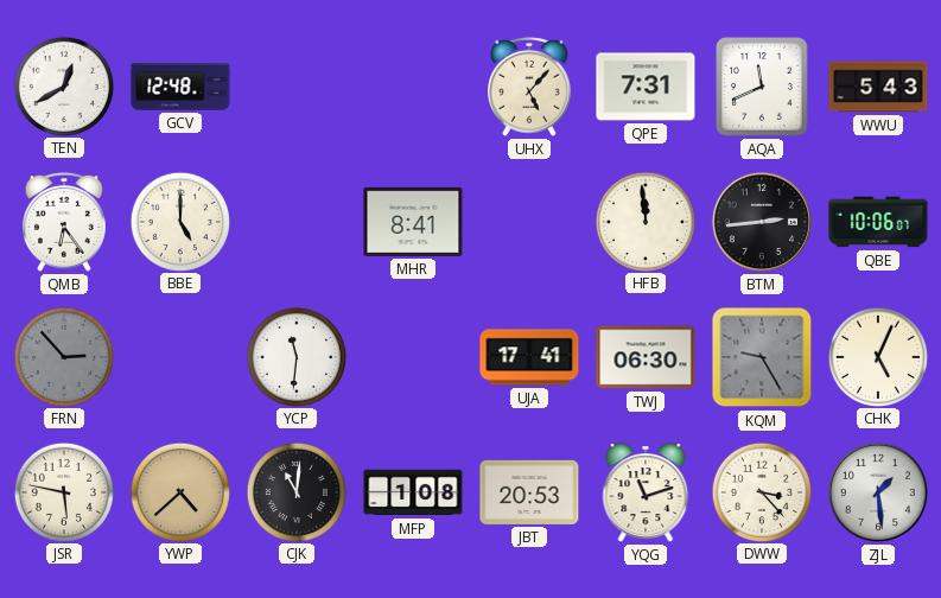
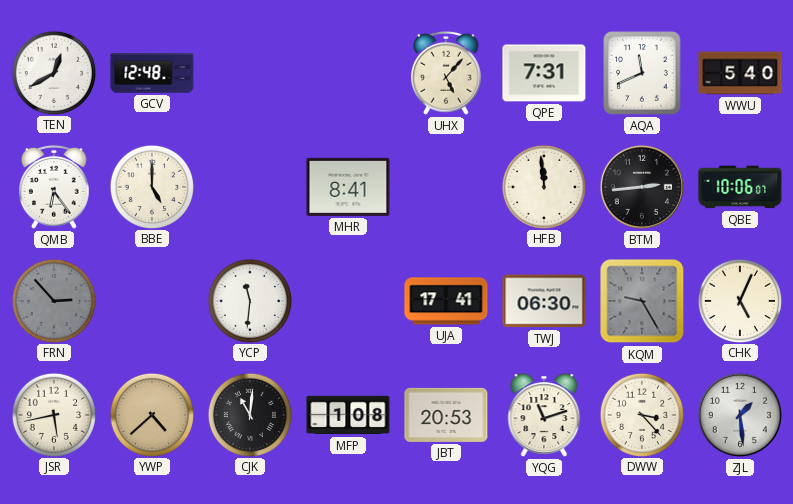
WWU: 5:43 -> 5:40 (740, 73)
JSR: 5:47 -> 5:43 (53, 414)
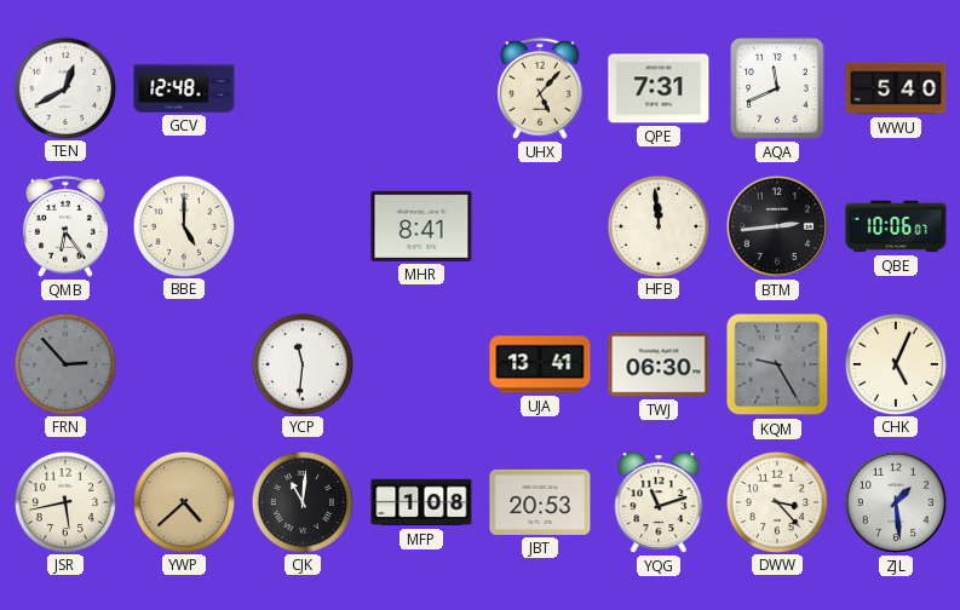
UJA: 17:41 -> 13:41 (540, 364)
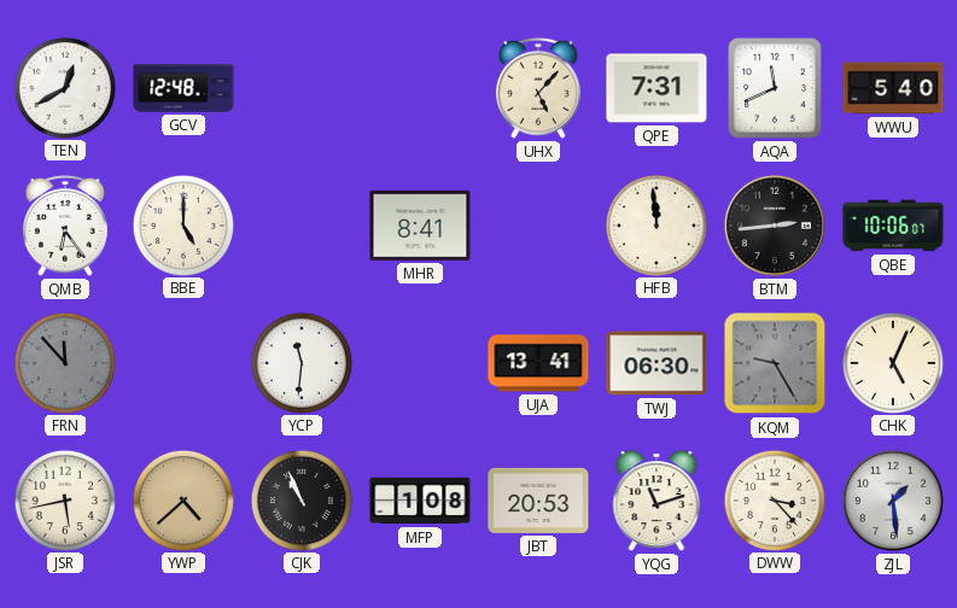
FRN: 2:53 -> 11:53 (64, 362)
CJK: 11:01 -> 10:56 (300, 499)
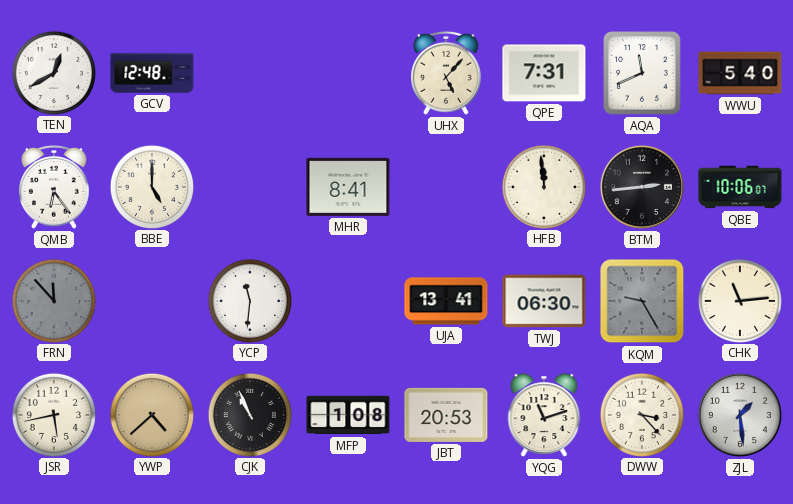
CHK: 5:04 -> 11:14 (739, 300)
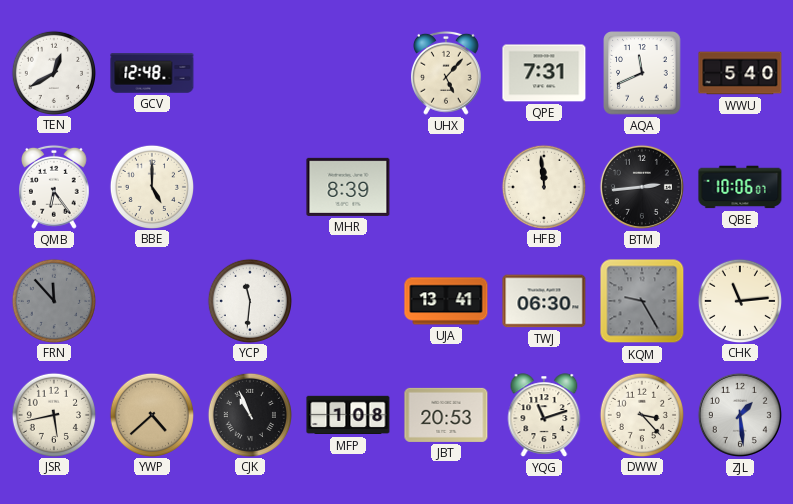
MHR: 8:41 -> 8:39 (348, 187)
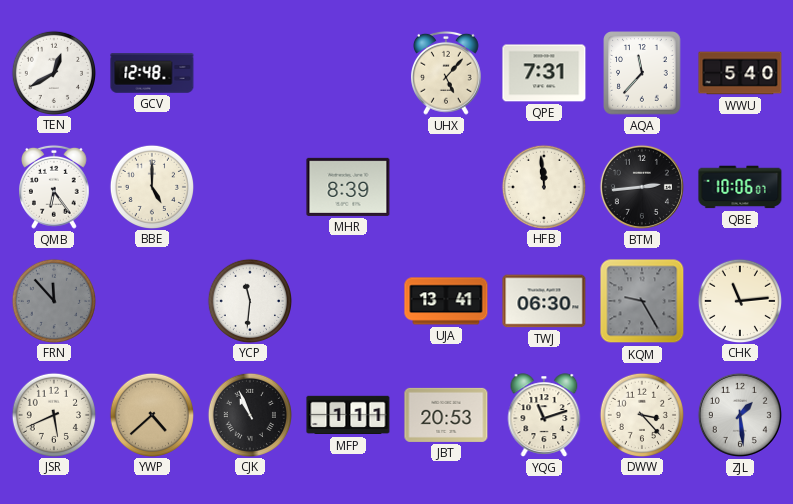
AQA: 11:41 -> 11:37 (642, 73)
JSR: 5:43 -> 5:41 (53, 414)
MFP: 1:08 -> 1:11 (348, 415)
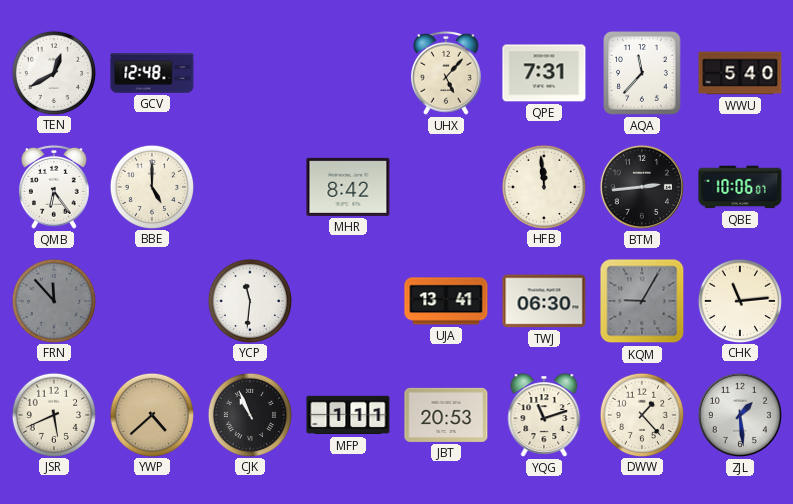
MHR: 8:39 -> 8:42 (348, 187)
KQM: 9:25 -> 9:05 (642, 301)
DWW: 3:23 -> 1:23 (641, 414)
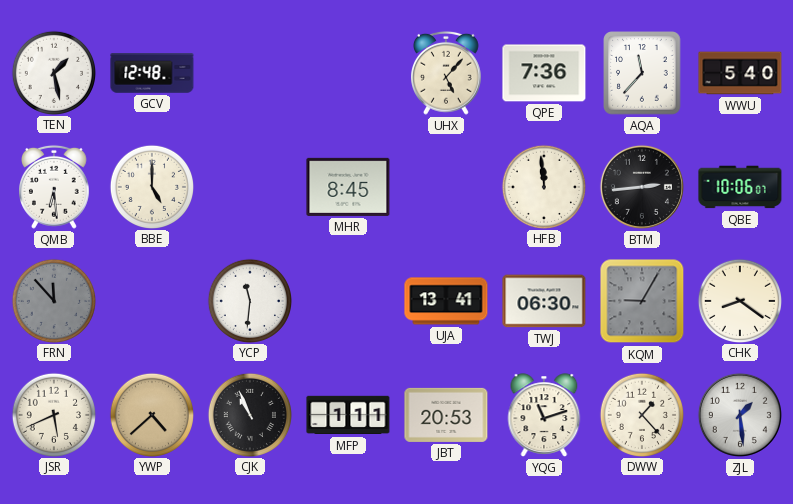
TEN: 12:40 -> 1:28 (53, 72)
QPE: 7:31 -> 7:36 (544, 73)
QMB: 6:24 -> 6:29 (55, 187)
MHR: 8:42 -> 8:45 (348, 187)
CHK: 11:14 -> 8:21 (739, 300)
